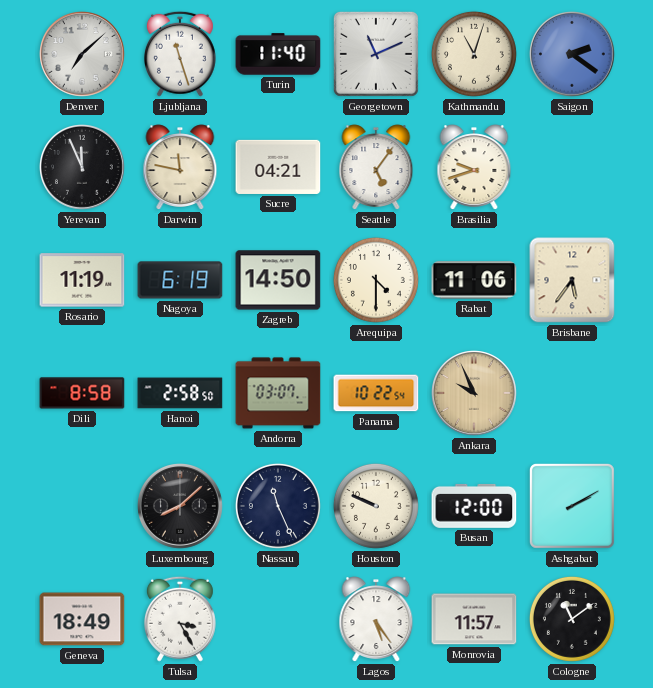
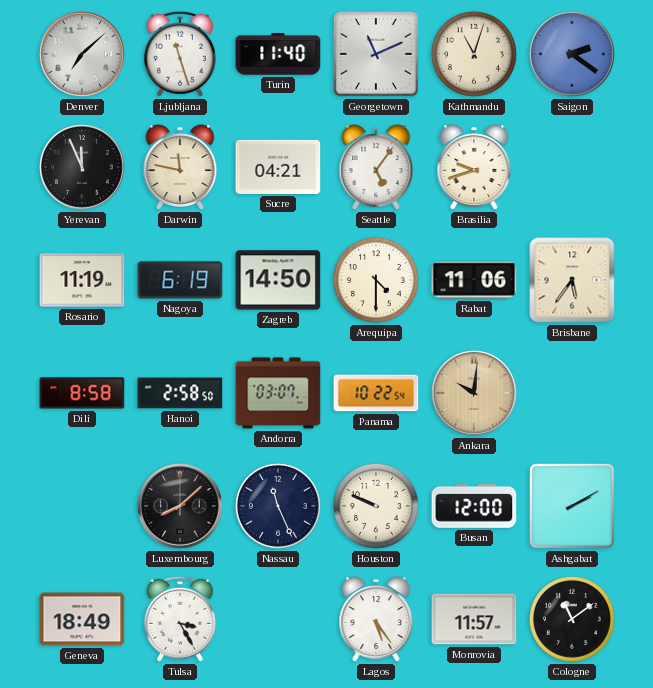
Ankara: 9:56 -> 10:01 (475, 394)
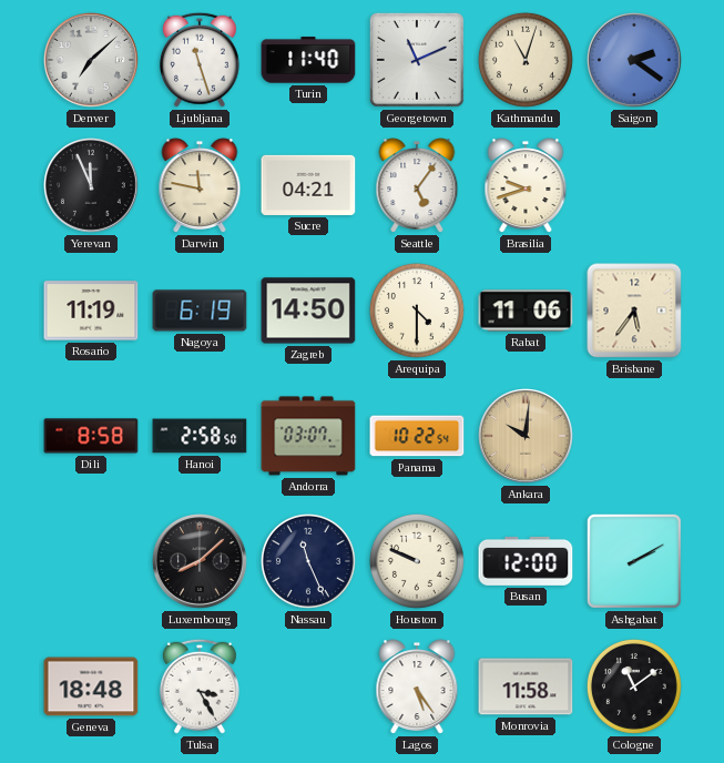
Geneva: 18:49 -> 18:48 (91, 686)
Monrovia: 11:57 -> 11:58 (526, 686)
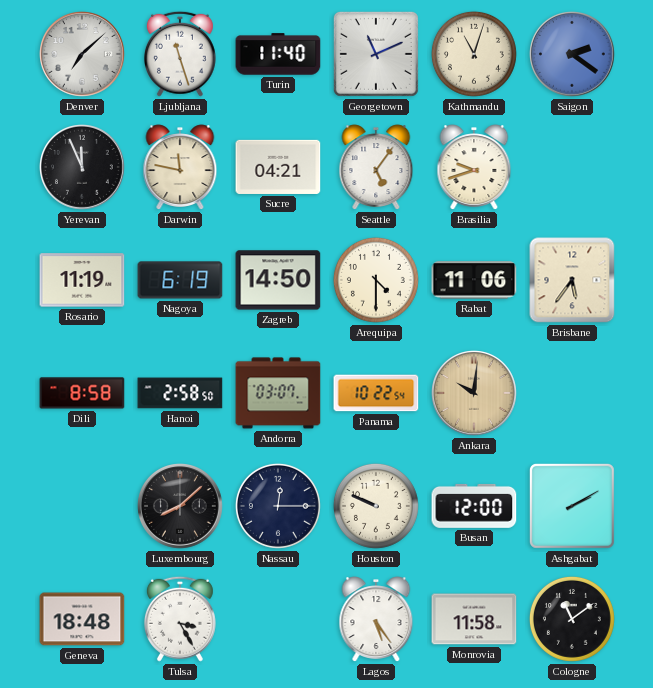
Nassau: 11:26 -> 12:15 (278, 506)
